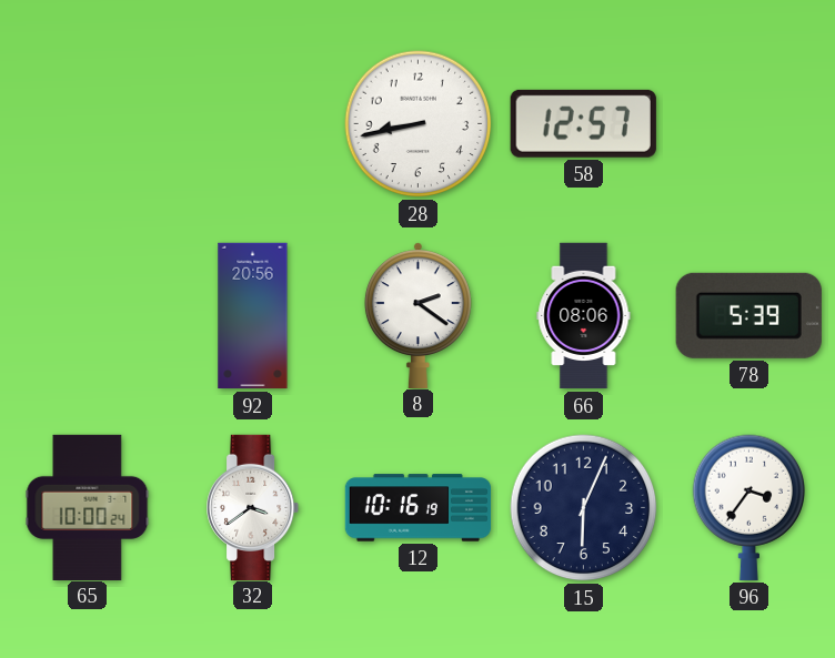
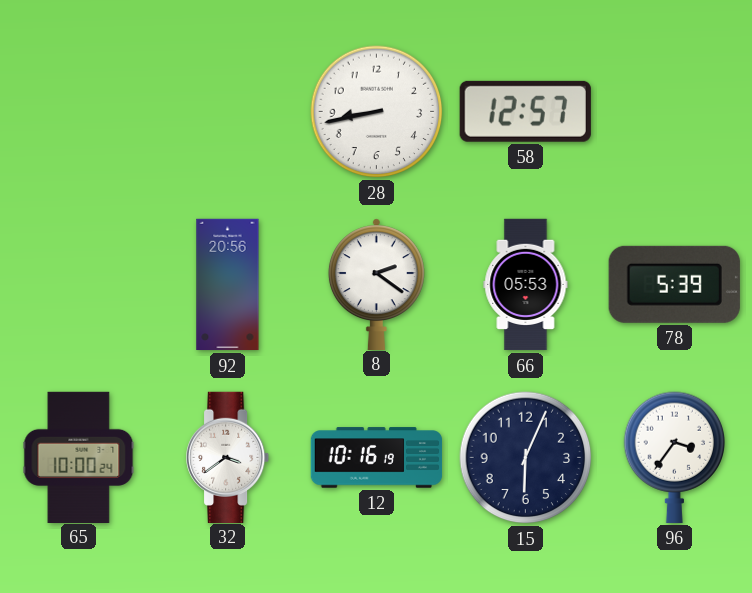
66: 08:06 -> 05:53 (526, 285)
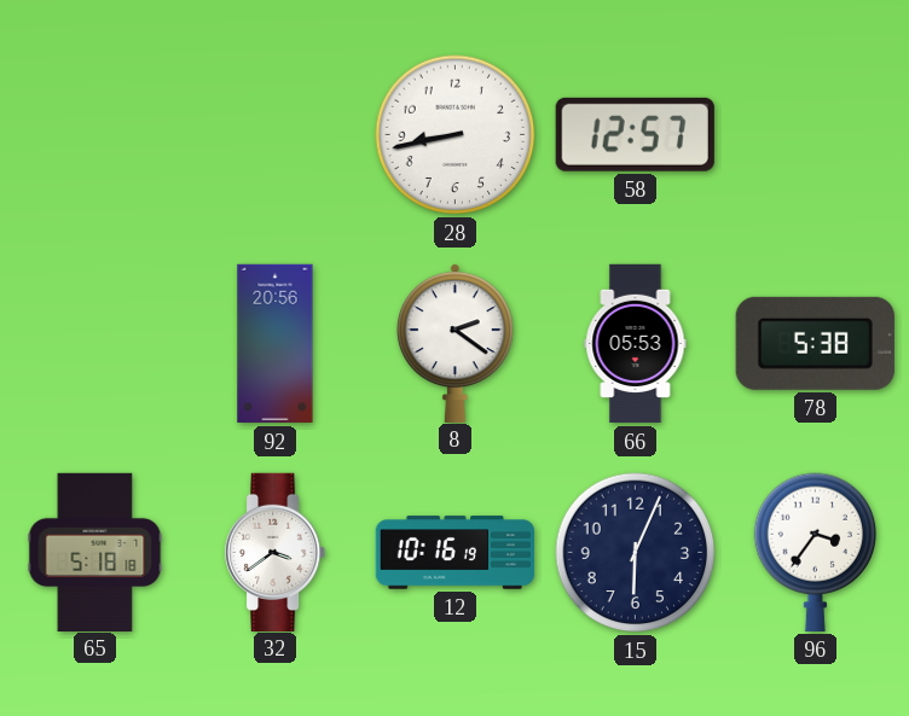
78: 5:39 -> 5:38 (815, 343)
65: 10:00 -> 5:18 (95, 552)
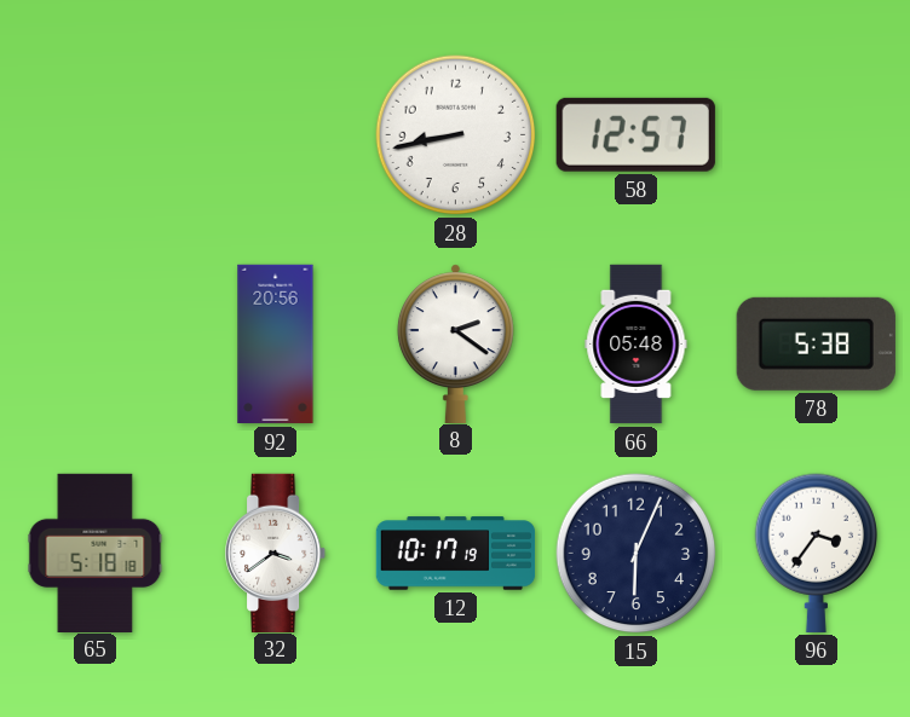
66: 05:53 -> 05:48 (637, 345)
12: 10:16 -> 10:17 (456, 554)
